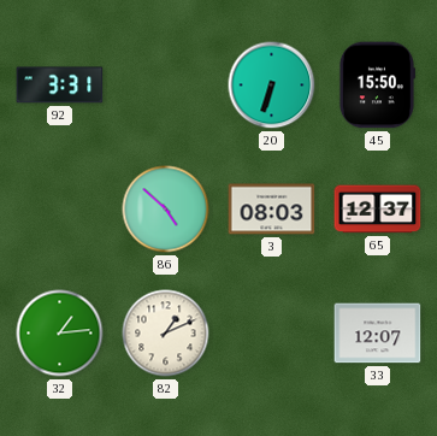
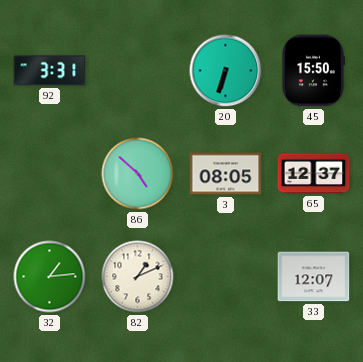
3: 08:03 -> 08:05 (226, 174)
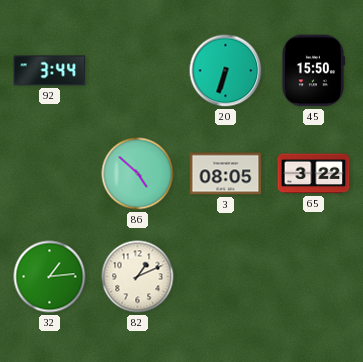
92: 3:31 -> 3:44 (50, 71)
65: 12:37 -> 3:22 (314, 174)
33: 12:07 -> none (314, 277)
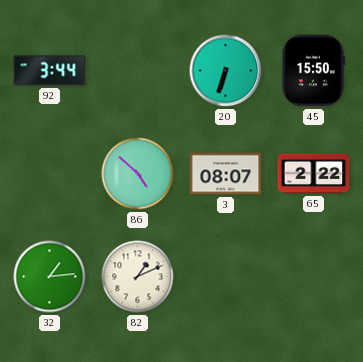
3: 08:05 -> 08:07 (226, 174)
65: 3:22 -> 2:22 (314, 174)
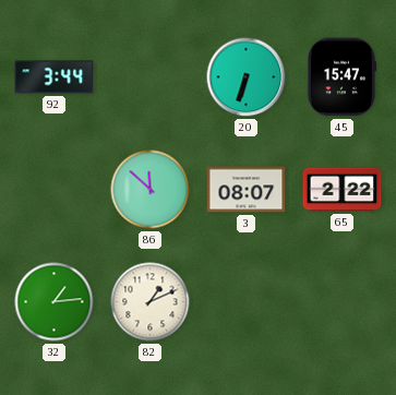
45: 15:50 -> 15:47 (341, 77)
86: 4:52 -> 11:52 (151, 190)
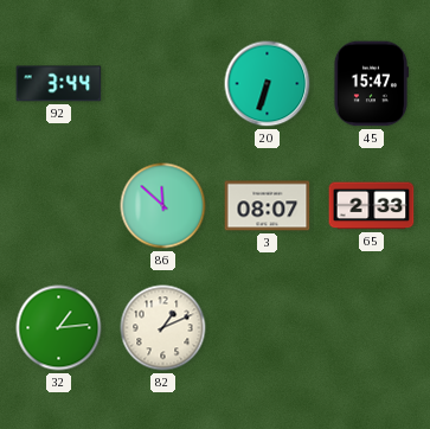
65: 2:22 -> 2:33 (372, 206)
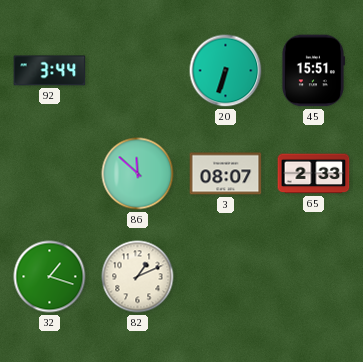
45: 15:47 -> 15:51 (313, 71)
32: 1:14 -> 1:18 (50, 277)
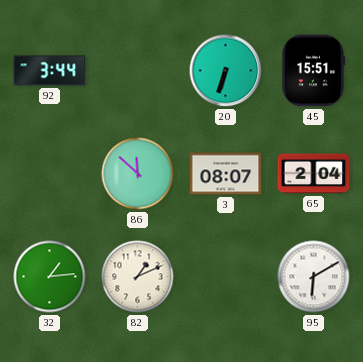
65: 2:33 -> 2:04 (314, 174)
32: 1:18 -> 1:14 (50, 277)
95: none -> 6:10 (314, 277)
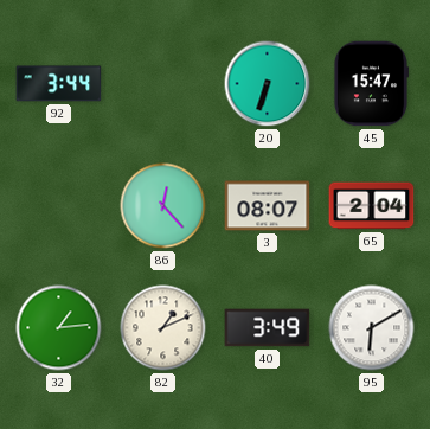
45: 15:51 -> 15:47 (371, 84)
86: 11:52 -> 12:23 (163, 206)
40: none -> 3:49 (268, 328)
